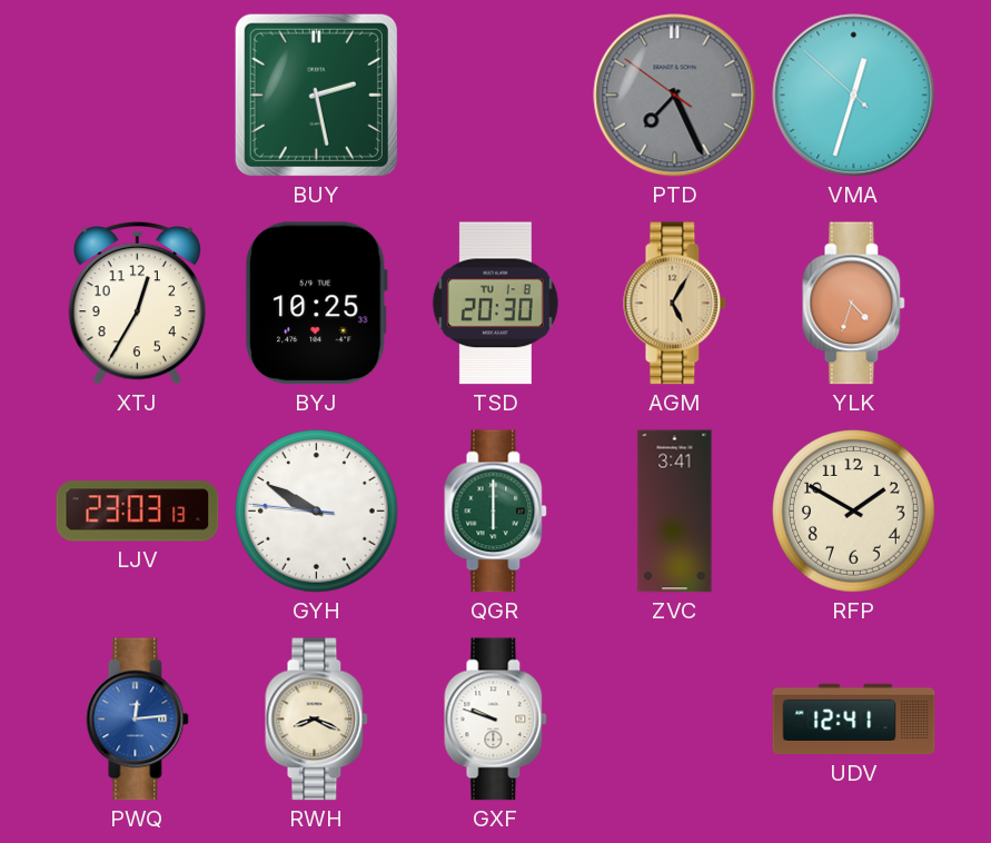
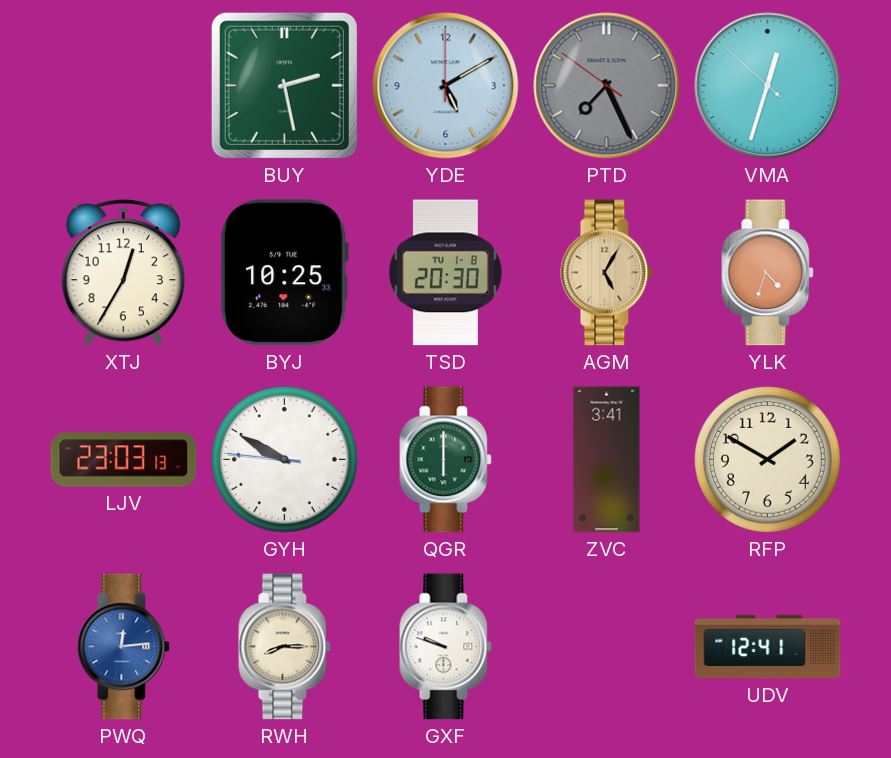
YDE: none -> 5:10 (446, 86)
RWH: 8:19 -> 8:15 (285, 647)
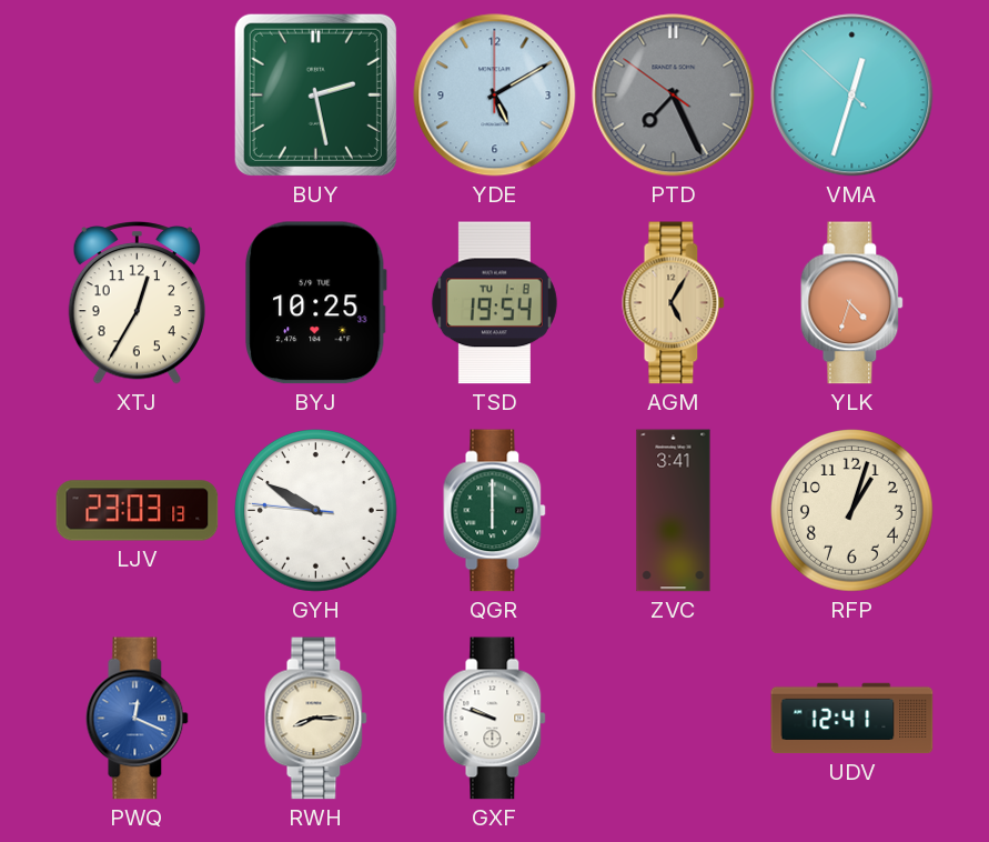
TSD: 20:30 -> 19:54 (494, 303)
RFP: 1:50 -> 1:03 (852, 511)
PWQ: 12:14 -> 12:19 (138, 719)
